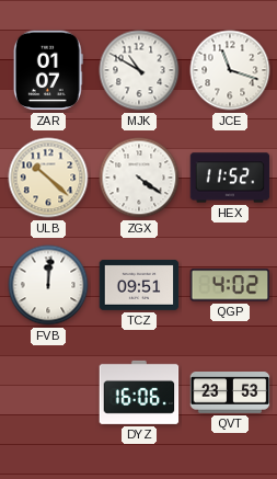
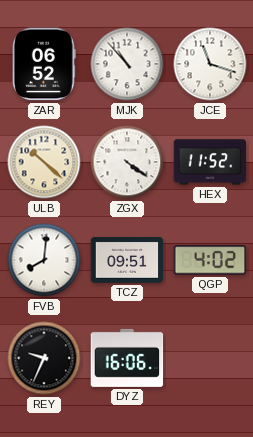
ZAR: 01:07 -> 06:52 (44, 64)
MJK: 10:50 -> 10:53 (127, 64)
FVB: 12:01 -> 8:01 (44, 260)
REY: none -> 9:34 (44, 358)
QVT: 23:53 -> none (230, 394)
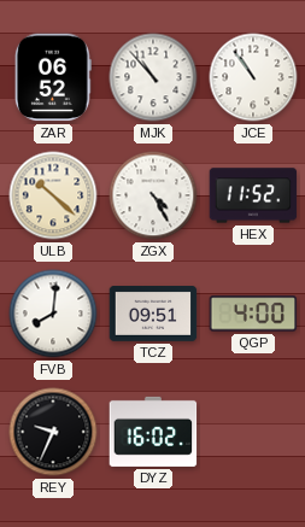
JCE: 11:18 -> 10:54 (253, 77)
ZGX: 4:21 -> 4:25 (153, 195)
QGP: 4:02 -> 4:00 (253, 314)
DYZ: 16:06 -> 16:02 (153, 432)
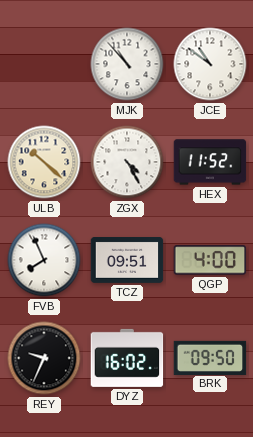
ZAR: 06:52 -> none (53, 77)
JCE: 10:54 -> 10:51 (210, 64)
FVB: 8:01 -> 7:56 (44, 260)
BRK: none -> 09:50 (210, 357)
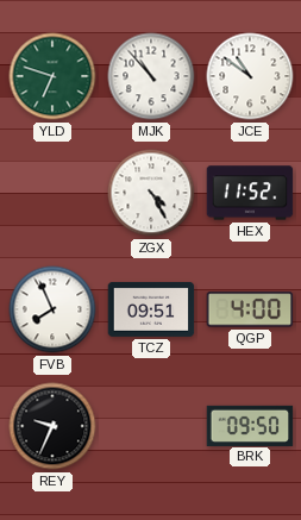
YLD: none -> 6:48 (52, 76)
ULB: 10:22 -> none (44, 162)
DYZ: 16:02 -> none (127, 358)
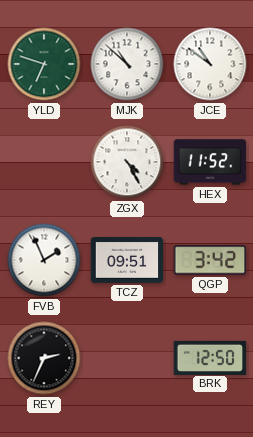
MJK: 10:53 -> 10:52 (127, 64)
FVB: 7:56 -> 1:56 (44, 260)
QGP: 4:00 -> 3:42 (210, 260)
REY: 9:34 -> 2:34 (44, 358)
BRK: 09:50 -> 12:50 (210, 357)
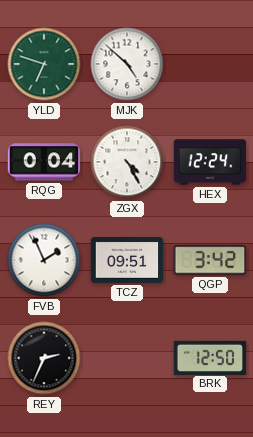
MJK: 10:52 -> 4:52 (127, 64)
JCE: 10:51 -> none (210, 64)
RQG: none -> 0:04 (44, 162)
HEX: 11:52 -> 12:24 (210, 162)
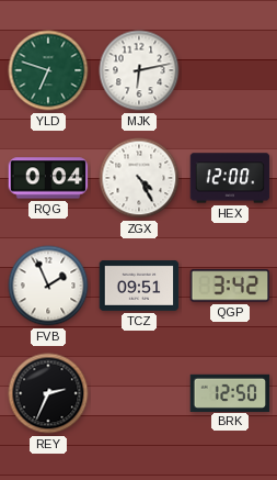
MJK: 4:52 -> 6:13 (139, 70)
HEX: 12:24 -> 12:00 (230, 178)
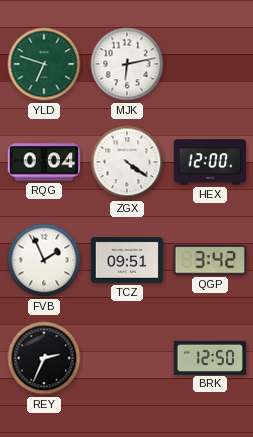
ZGX: 4:25 -> 4:21 (127, 162)
